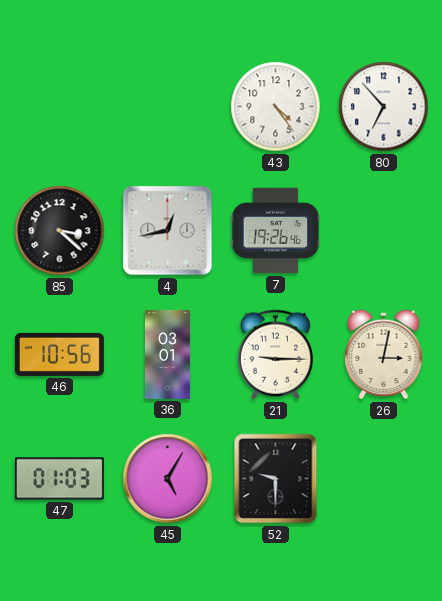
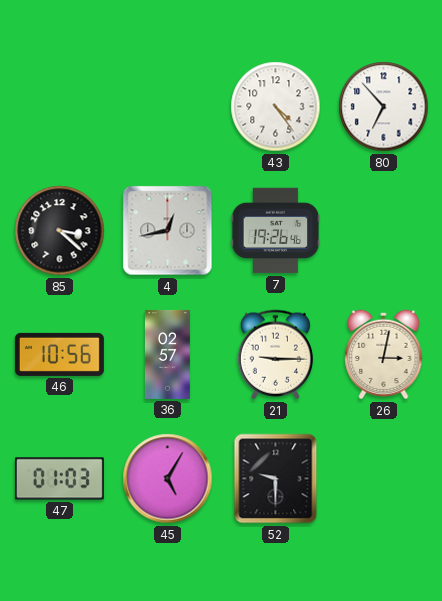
36: 03:01 -> 02:57 (167, 354)
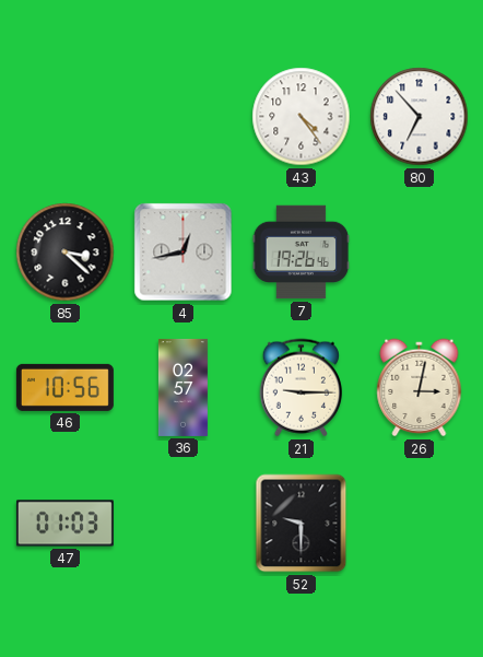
45: 5:05 -> none (168, 479)
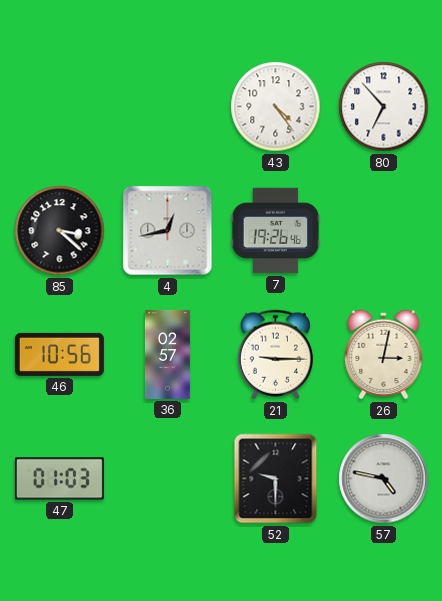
57: none -> 4:47 (384, 479)
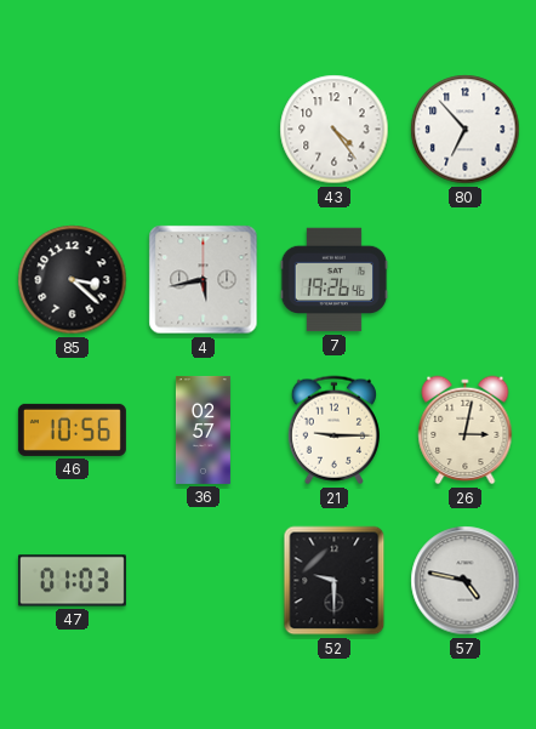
4: 12:43 -> 5:43 (204, 280)
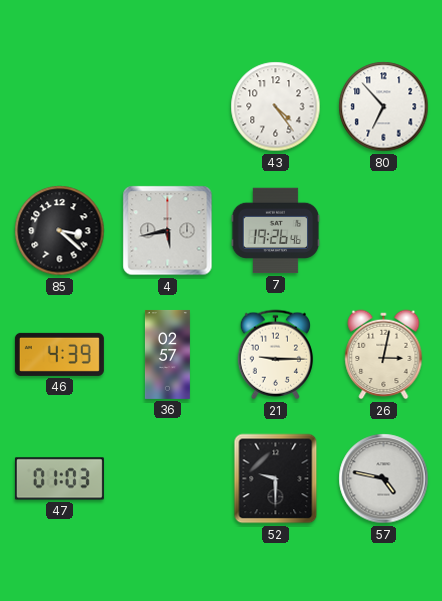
46: 10:56 -> 4:39 (59, 354)
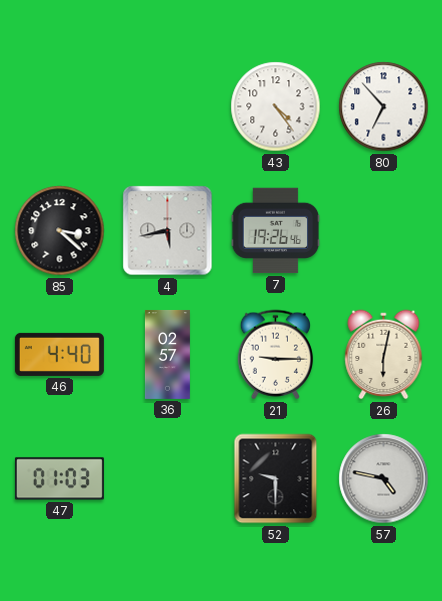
46: 4:39 -> 4:40 (59, 354)
26: 3:02 -> 6:02 (384, 355)
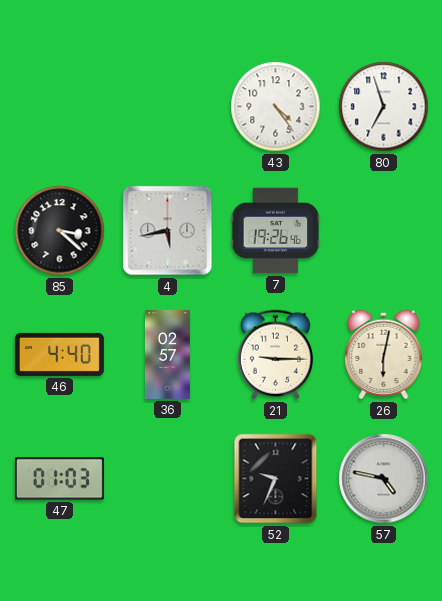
80: 6:53 -> 6:57 (384, 107)
52: 9:30 -> 9:34 (276, 479)
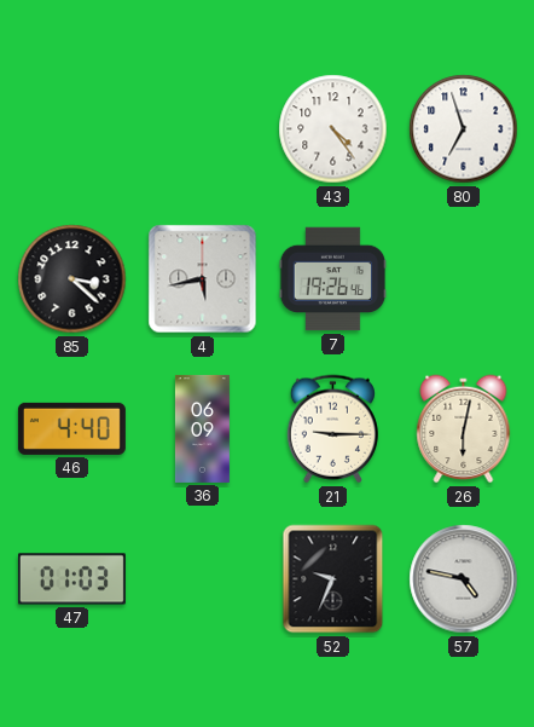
36: 02:57 -> 06:09 (202, 428)
